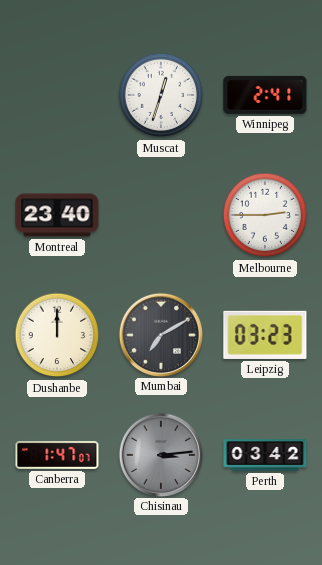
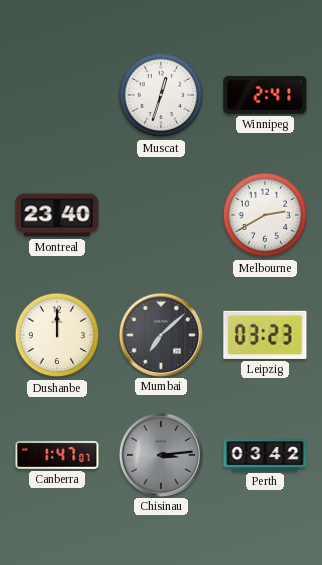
Melbourne: 2:45 -> 2:40 (265, 215)
Mumbai: 7:10 -> 7:08 (160, 334)
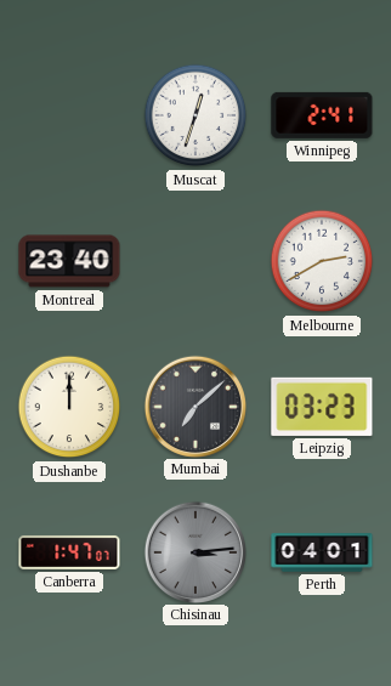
Perth: 03:42 -> 04:01 (322, 552)
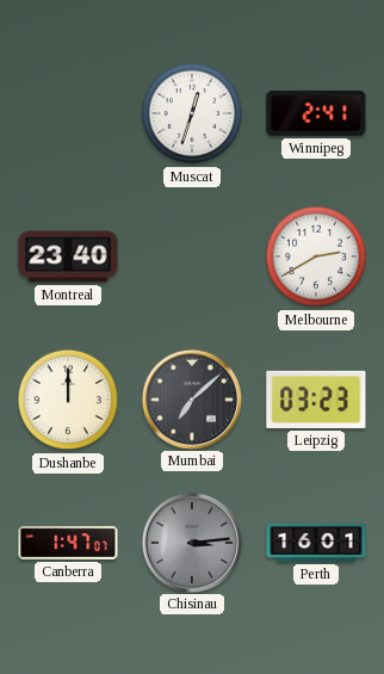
Perth: 04:01 -> 16:01 (316, 543)
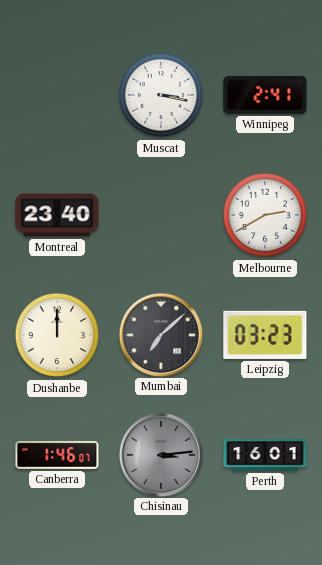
Muscat: 12:33 -> 3:17 (161, 95)
Canberra: 1:47 -> 1:46 (57, 455)
